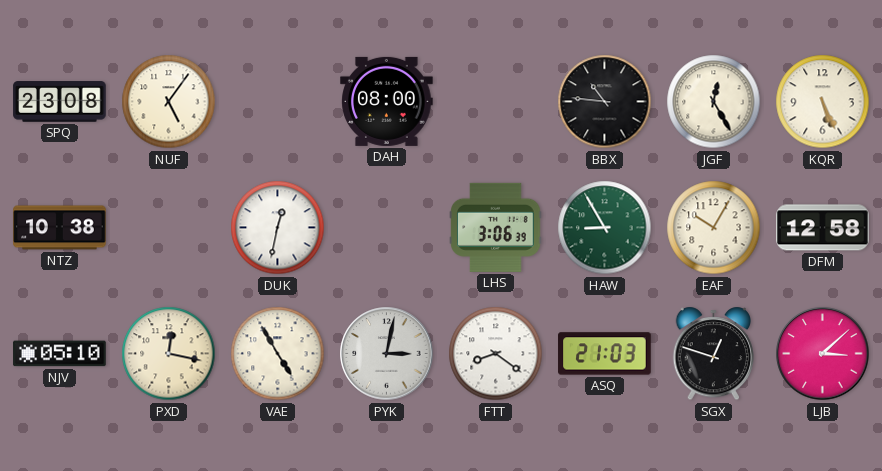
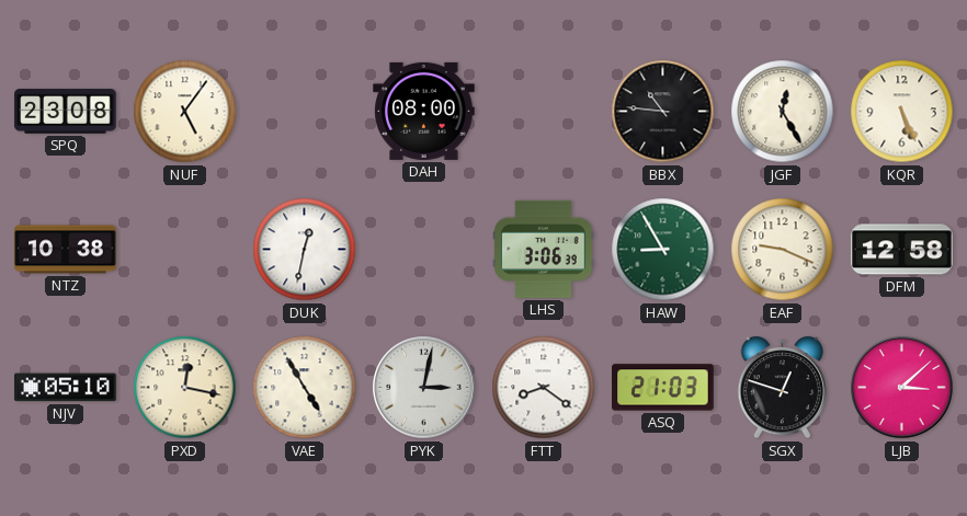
EAF: 10:05 -> 9:19 (783, 250)
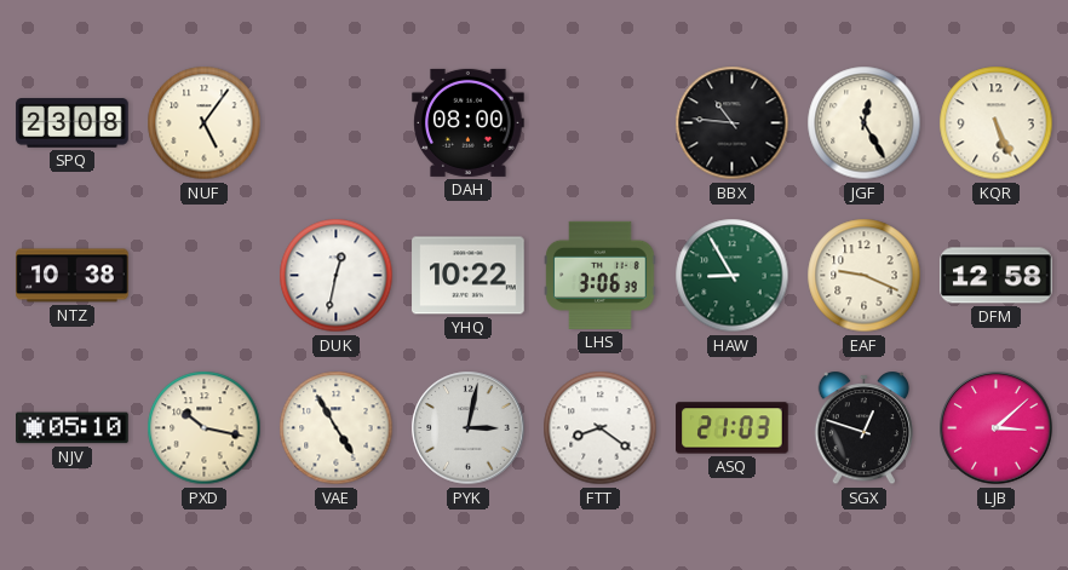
YHQ: none -> 10:22 (469, 276)
PXD: 12:17 -> 10:17 (205, 428)
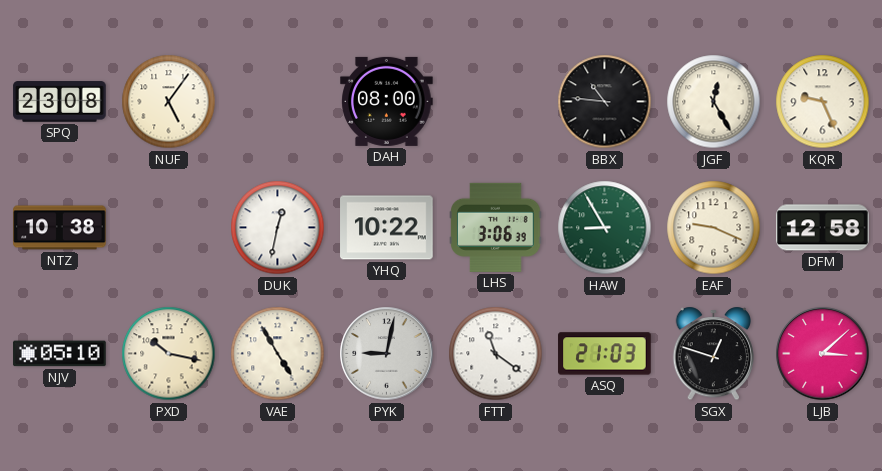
KQR: 5:26 -> 9:26 (823, 102)
PYK: 3:02 -> 9:02 (387, 354)
FTT: 8:21 -> 11:21 (496, 354)
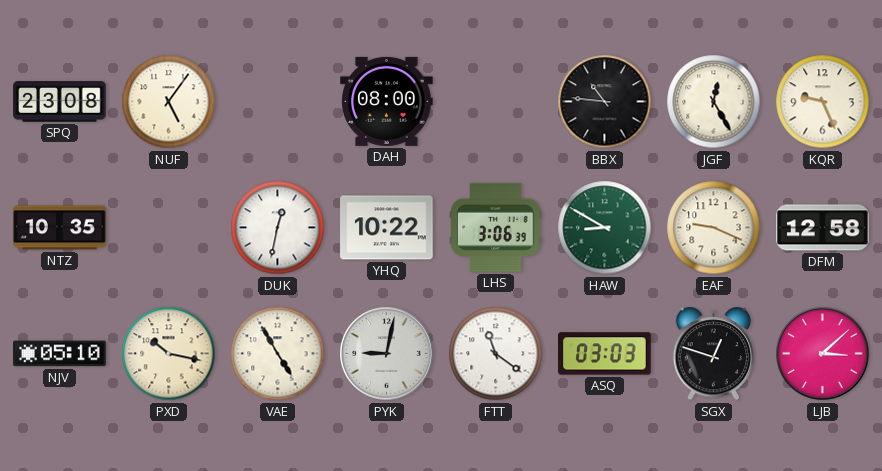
NTZ: 10:38 -> 10:35 (60, 228)
HAW: 8:55 -> 8:50 (605, 228)
ASQ: 21:03 -> 03:03 (605, 354)
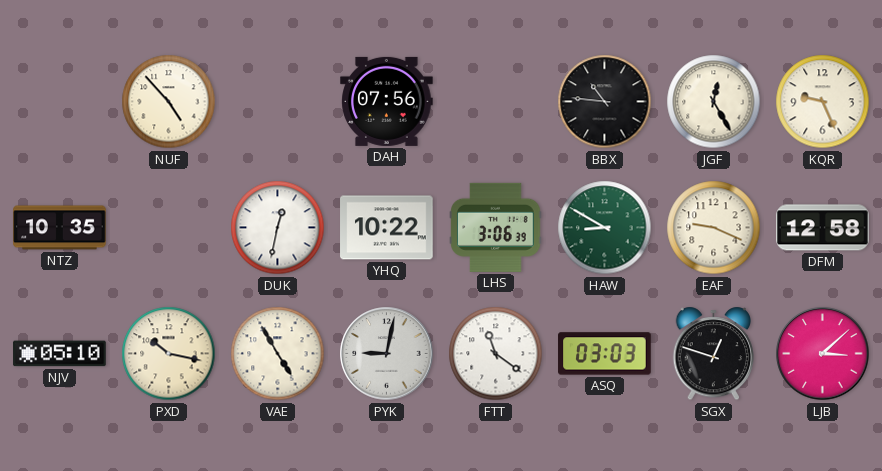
SPQ: 23:08 -> none (60, 102)
NUF: 5:06 -> 4:53 (169, 102)
DAH: 08:00 -> 07:56 (387, 101)
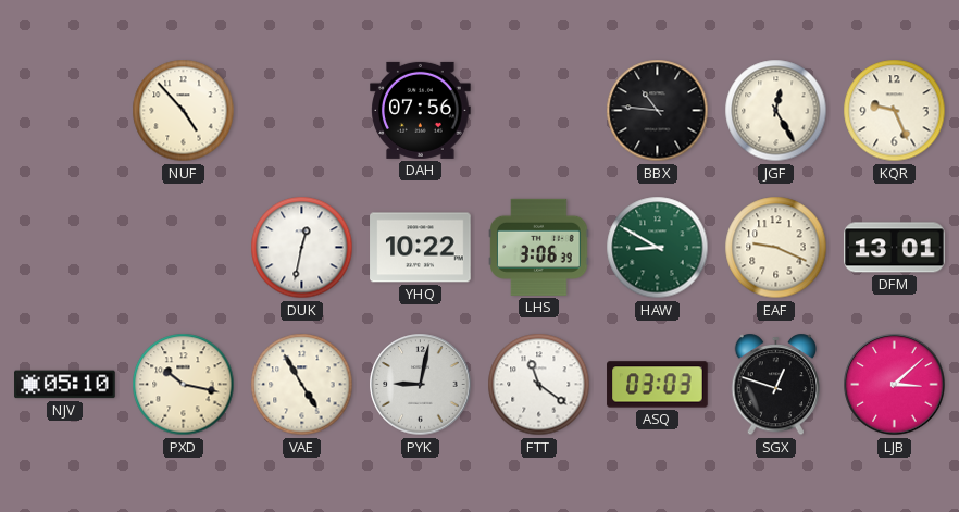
NTZ: 10:35 -> none (60, 228)
DFM: 12:58 -> 13:01 (895, 248)
